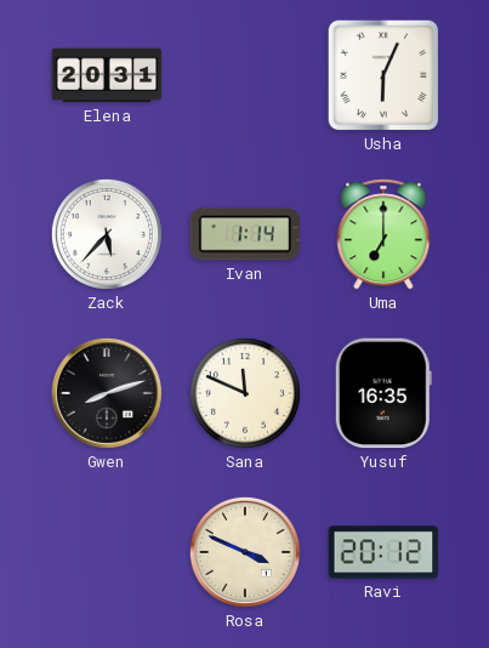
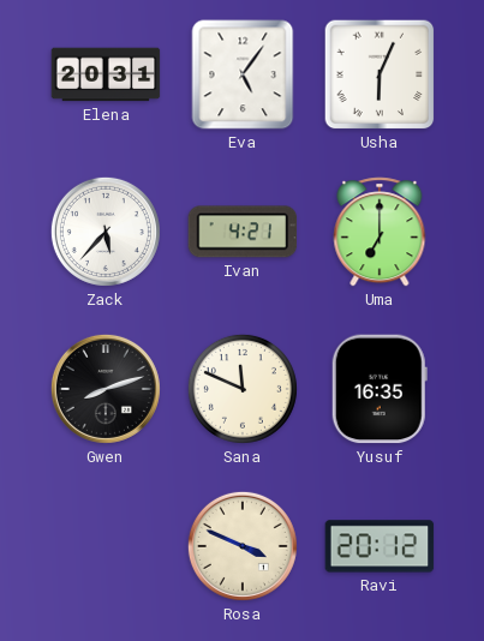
Eva: none -> 5:06 (243, 74)
Ivan: 1:14 -> 4:21 (243, 232)
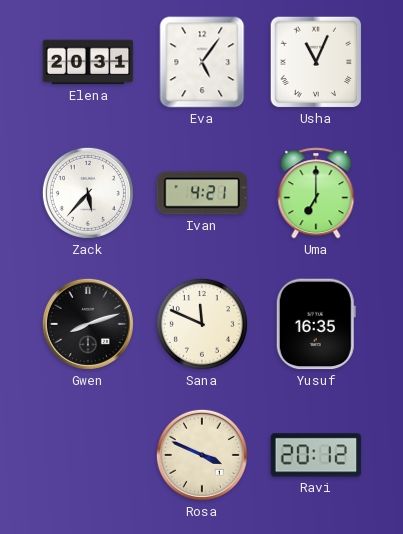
Usha: 6:04 -> 11:04 (316, 62)
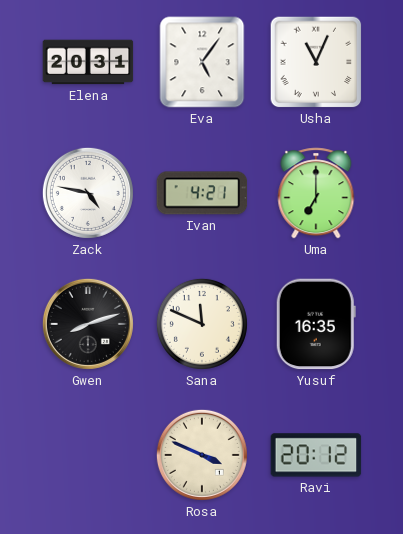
Zack: 5:37 -> 4:47 (88, 193)
